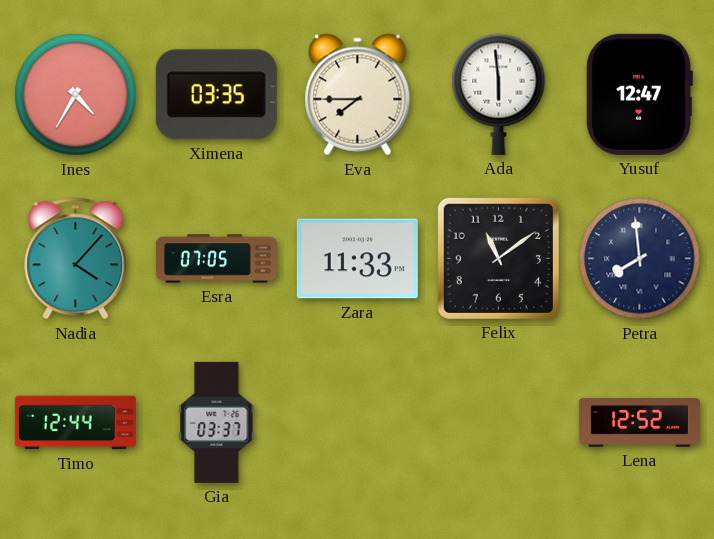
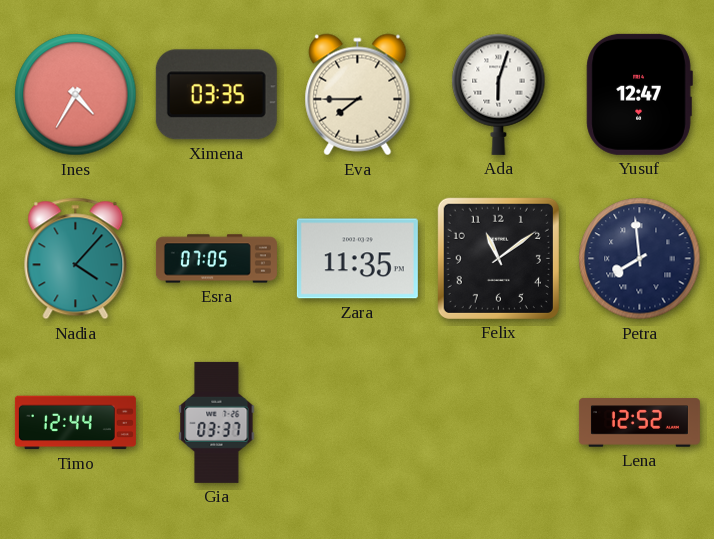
Ada: 5:59 -> 6:03 (499, 94)
Zara: 11:33 -> 11:35 (357, 259)
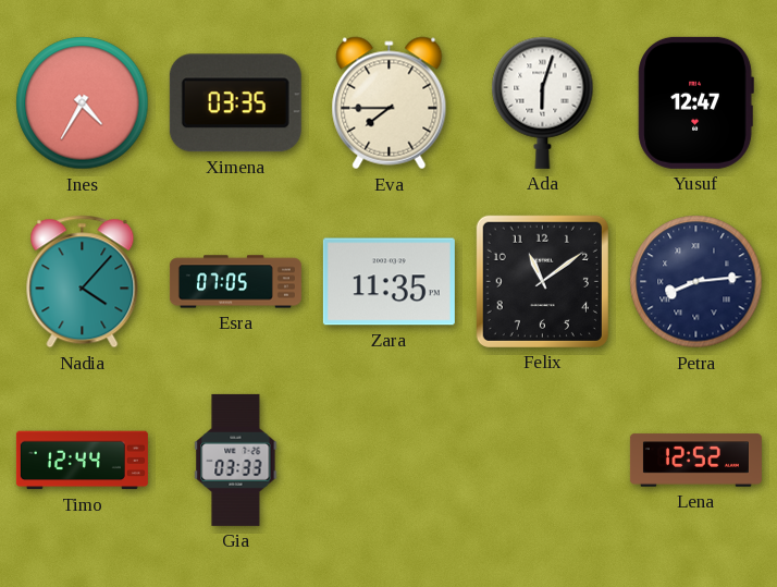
Petra: 7:59 -> 8:14 (696, 282)
Gia: 03:37 -> 03:33 (236, 460)
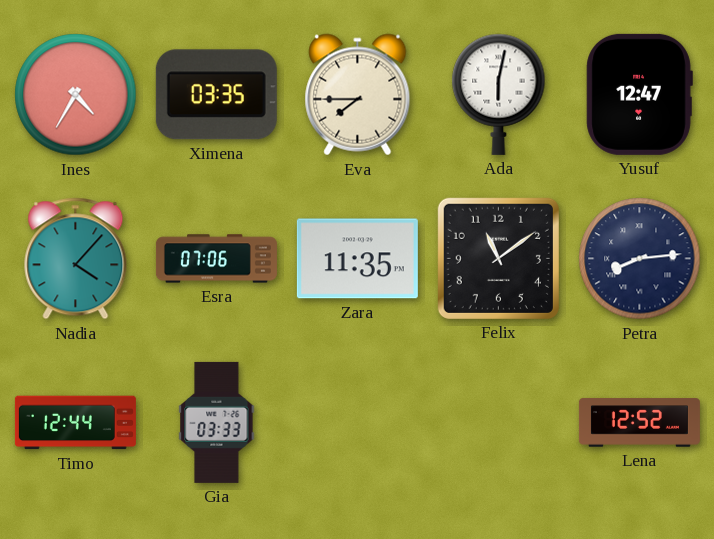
Ada: 6:03 -> 6:02 (499, 94)
Esra: 07:05 -> 07:06 (216, 259)
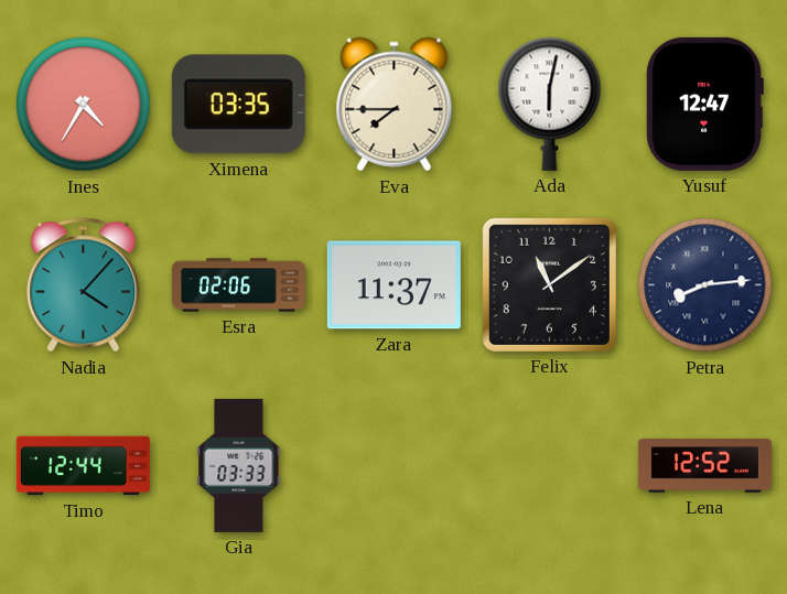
Esra: 07:06 -> 02:06 (238, 285)
Zara: 11:35 -> 11:37 (394, 285)
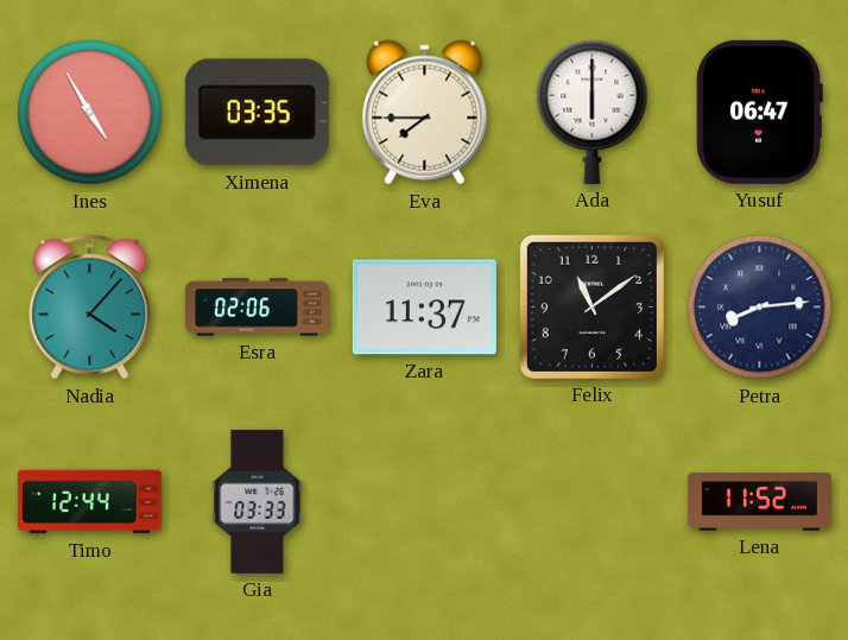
Ines: 4:35 -> 4:55 (90, 113)
Ada: 6:02 -> 6:00 (593, 112)
Yusuf: 12:47 -> 06:47 (759, 112)
Lena: 12:52 -> 11:52 (759, 502)
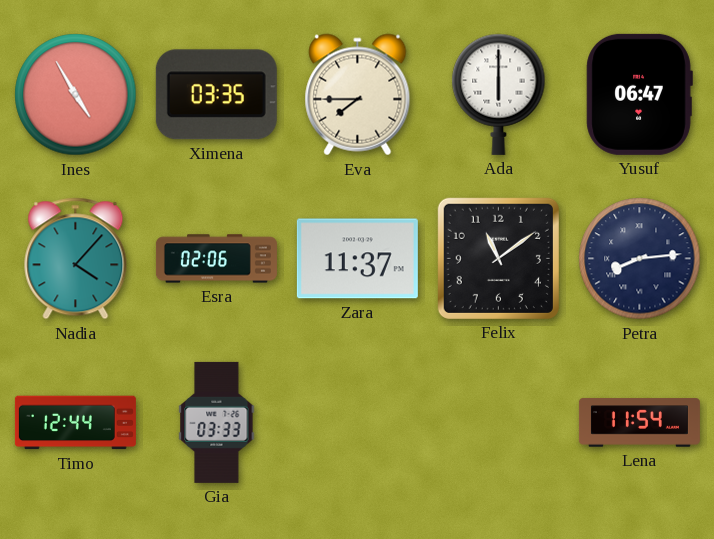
Lena: 11:52 -> 11:54 (639, 423)
